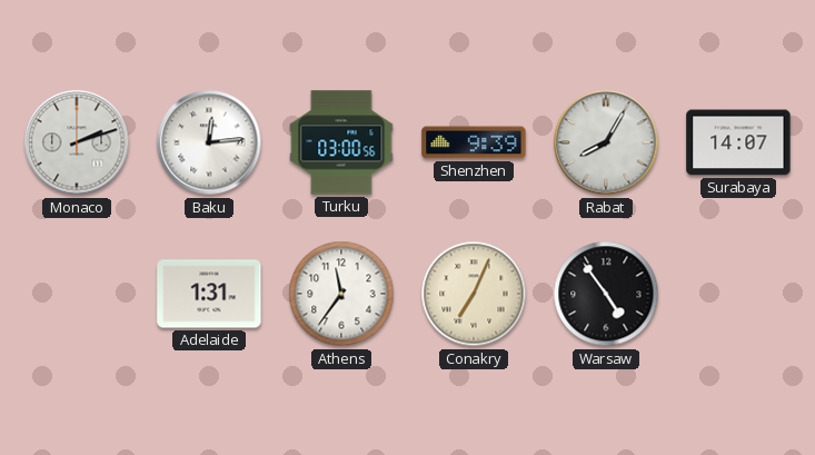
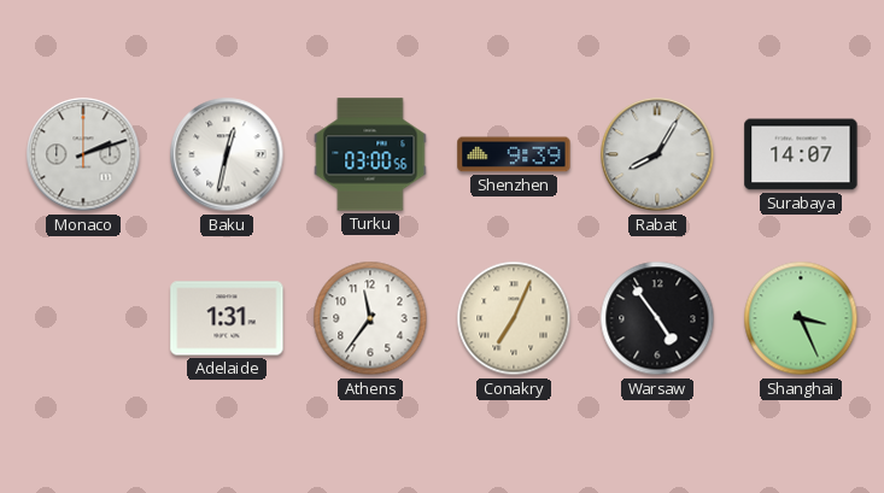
Baku: 12:14 -> 12:32 (227, 154)
Shanghai: none -> 3:26 (801, 318)
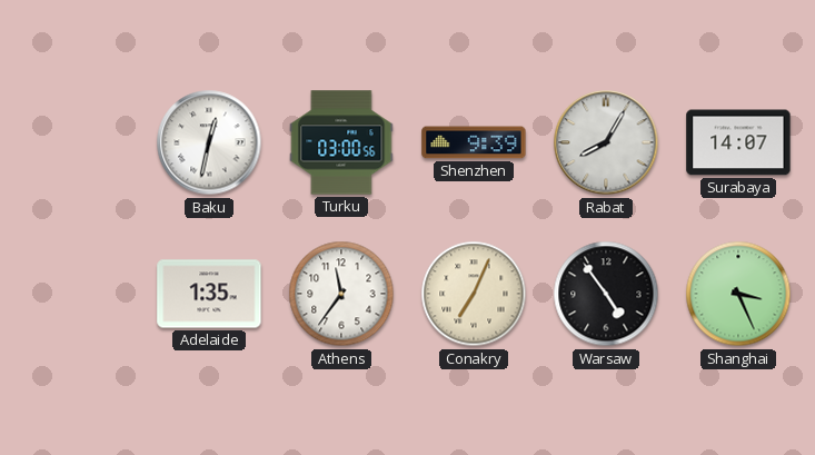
Monaco: 2:12 -> none (83, 154)
Adelaide: 1:31 -> 1:35 (209, 294)
